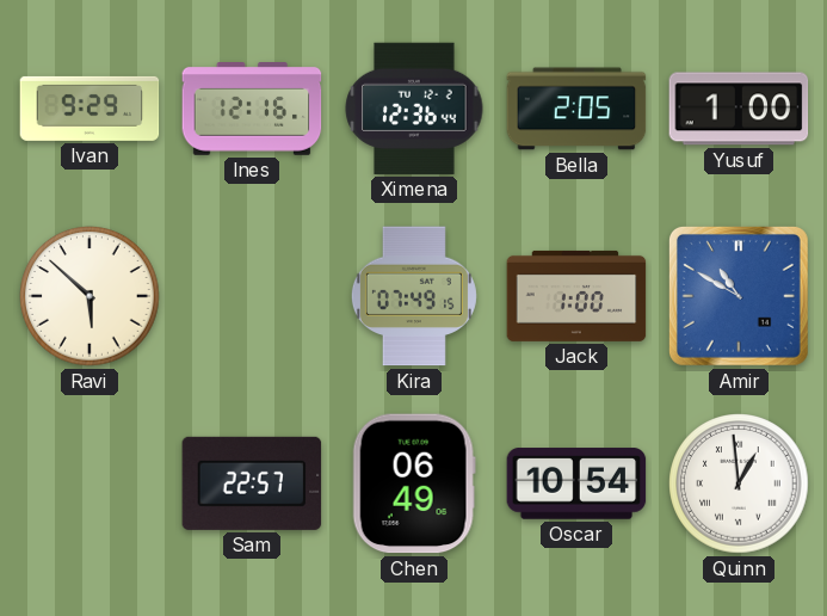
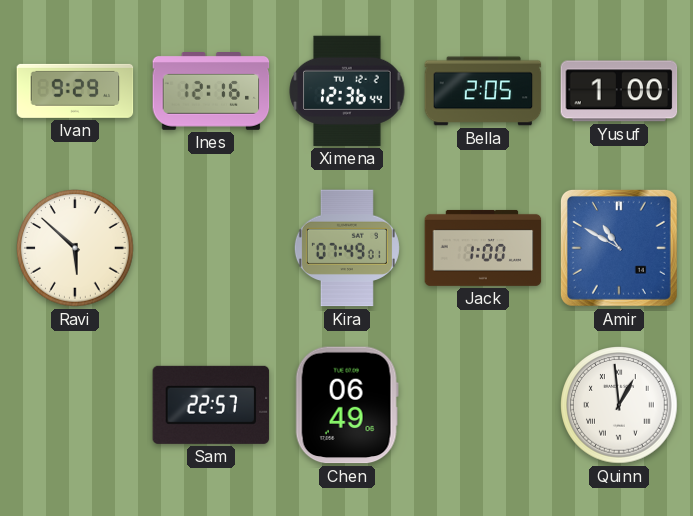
Kira: 07:49:15 -> 07:49:01 (347, 248)
Oscar: 10:54 -> none (576, 483)
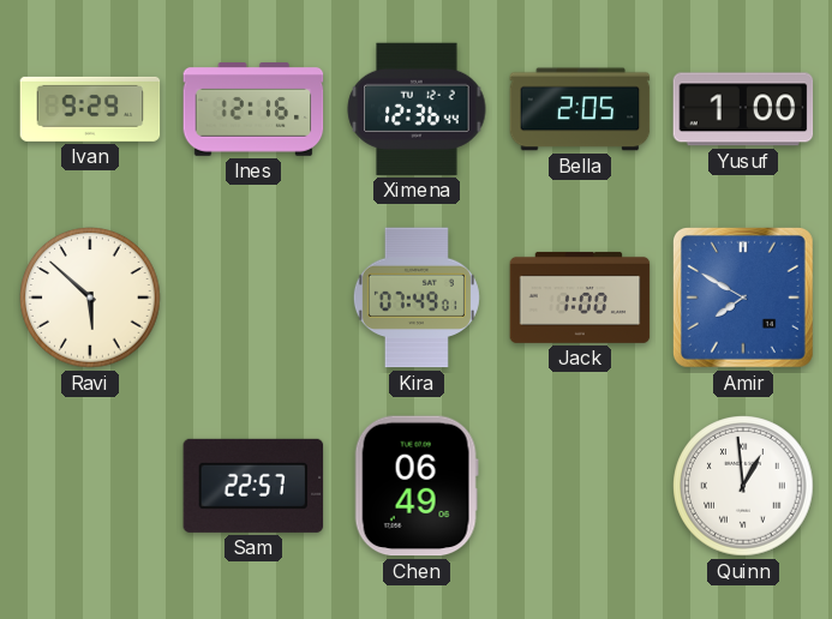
Amir: 10:50 -> 7:50 (743, 298)
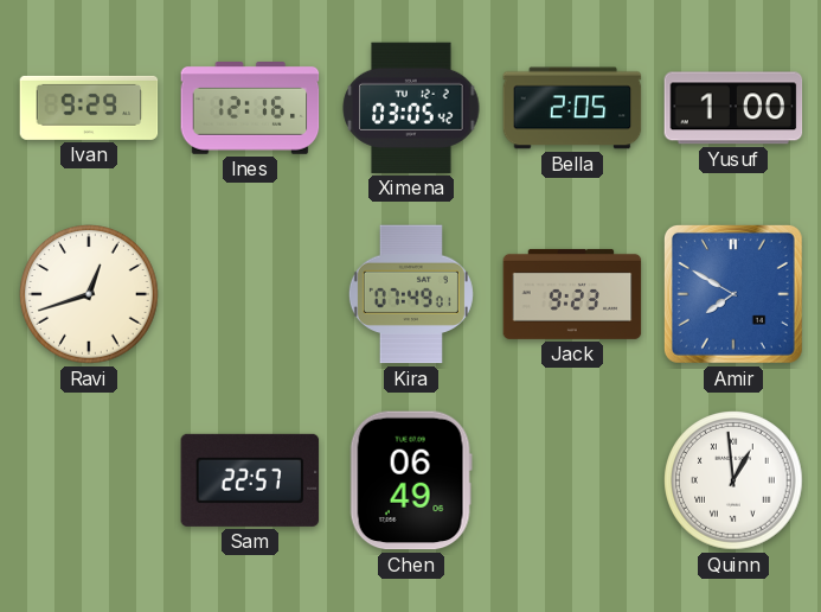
Ximena: 12:36 -> 03:05 (411, 108)
Ravi: 5:52 -> 12:42 (89, 294)
Jack: 1:00 -> 9:23 (572, 294)
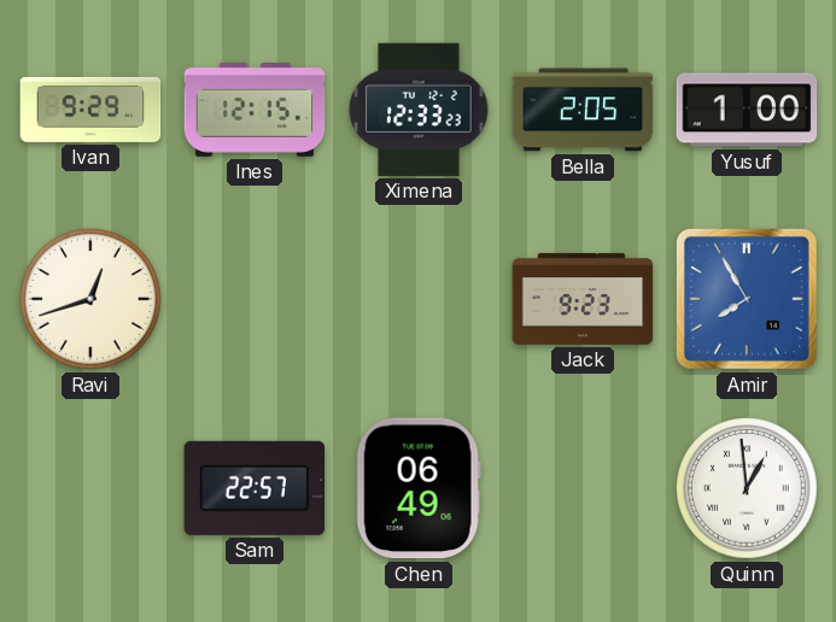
Ines: 12:16 -> 12:15 (255, 111)
Ximena: 03:05 -> 12:33 (419, 110)
Kira: 07:49 -> none (411, 294)
Amir: 7:50 -> 7:55 (747, 299)
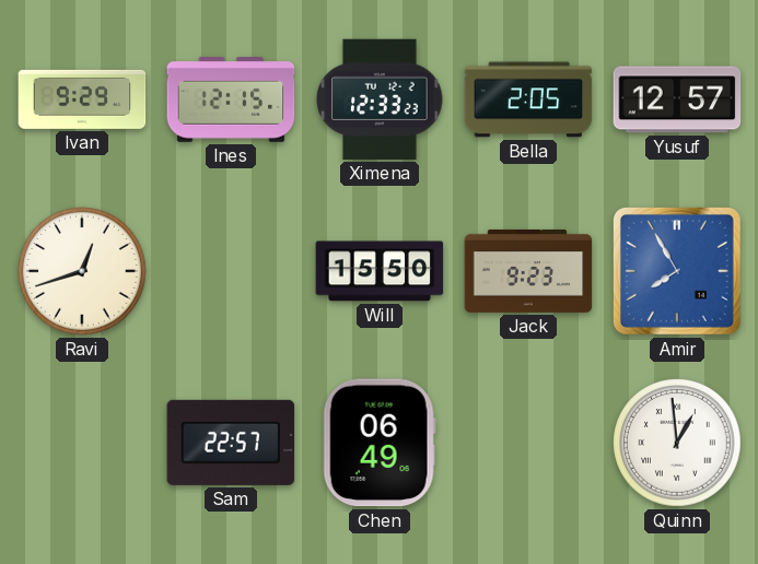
Yusuf: 1:00 -> 12:57 (677, 99)
Will: none -> 15:50 (380, 271)
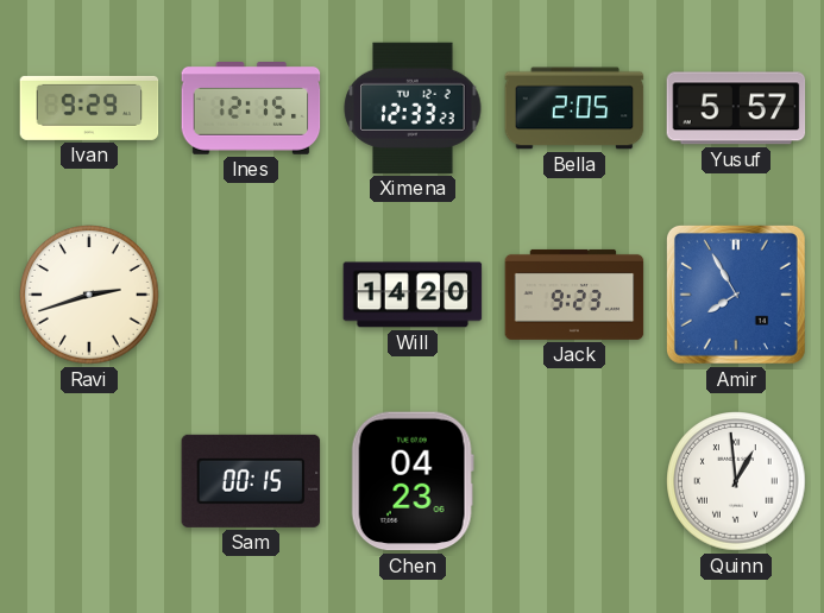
Yusuf: 12:57 -> 5:57 (736, 108)
Ravi: 12:42 -> 2:42 (89, 295)
Will: 15:50 -> 14:20 (413, 295)
Sam: 22:57 -> 00:15 (251, 481)
Chen: 06:49 -> 04:23 (413, 481)
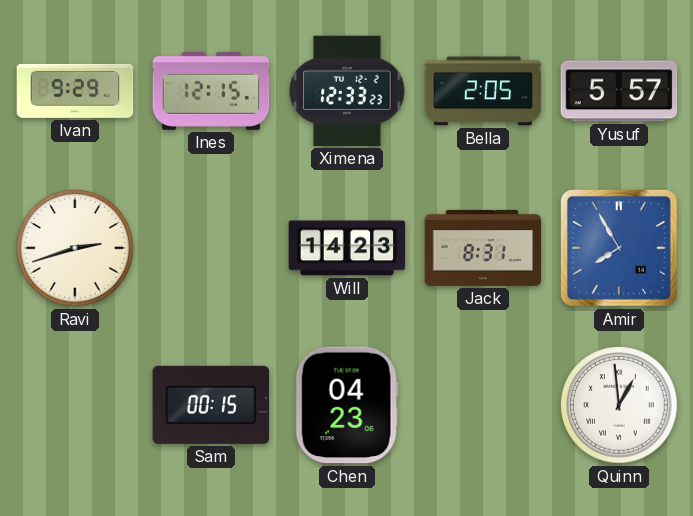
Will: 14:20 -> 14:23 (347, 248)
Jack: 9:23 -> 8:31 (483, 248)
